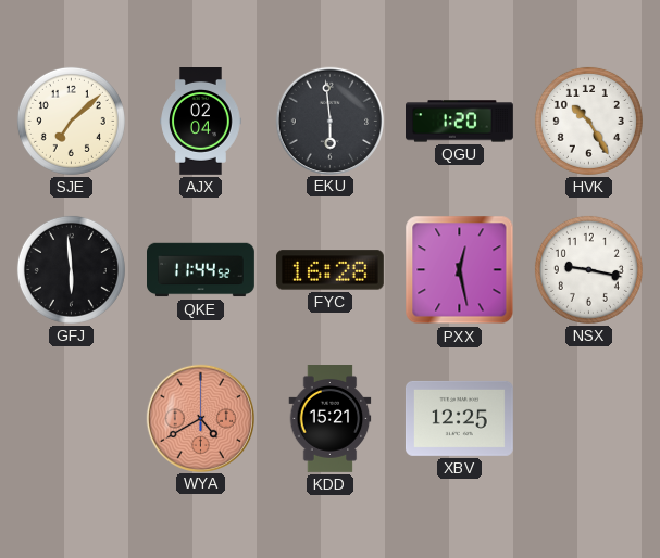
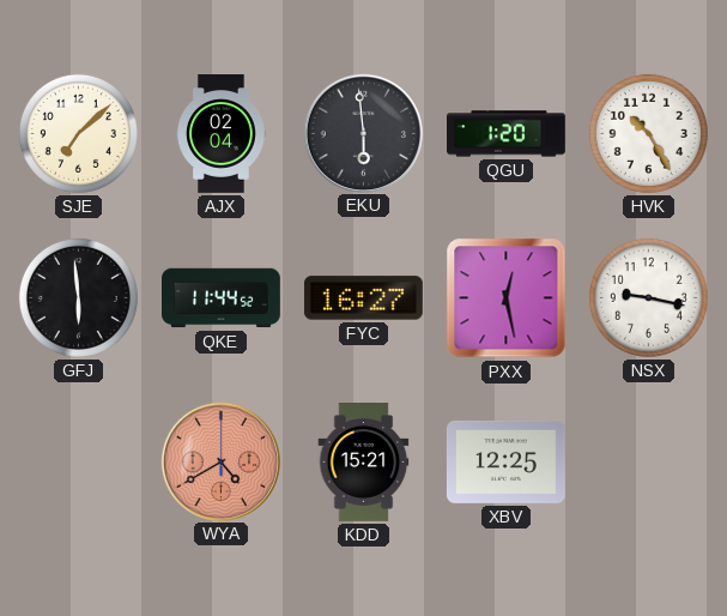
FYC: 16:28 -> 16:27 (363, 298)
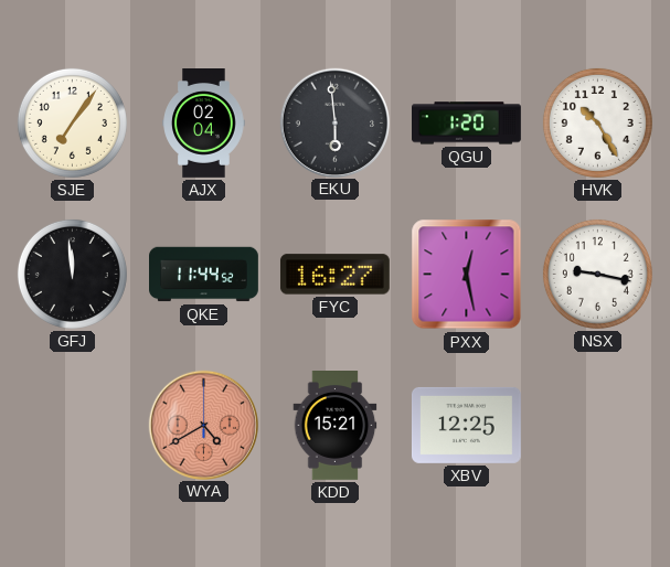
SJE: 7:08 -> 7:06 (72, 122)
GFJ: 5:59 -> 11:59 (72, 274)
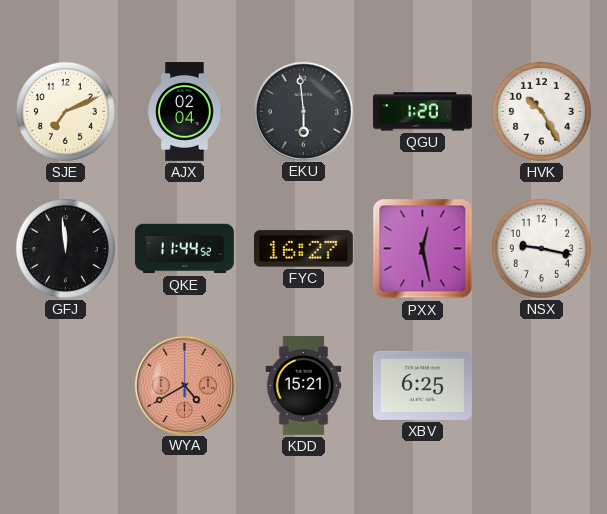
SJE: 7:06 -> 7:11 (65, 111)
XBV: 12:25 -> 6:25 (422, 385)
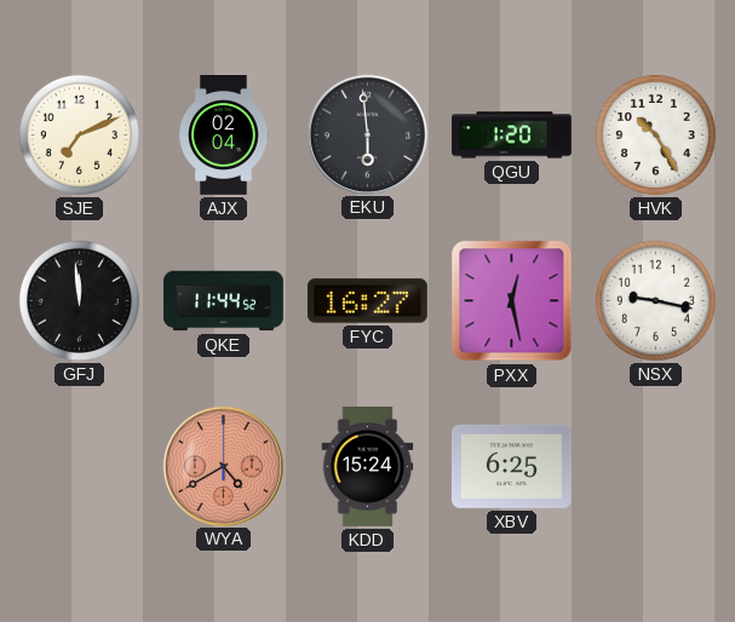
KDD: 15:21 -> 15:24 (368, 467)
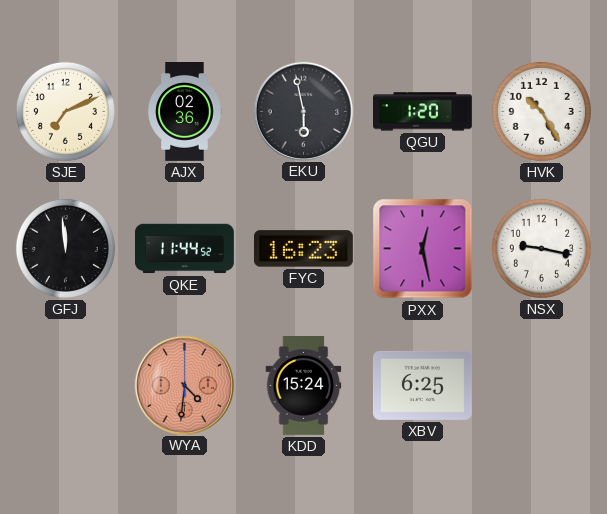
AJX: 02:04 -> 02:36 (185, 112)
EKU: 5:59 -> 5:58 (303, 111)
FYC: 16:27 -> 16:23 (303, 249)
WYA: 4:40 -> 4:31 (184, 385)
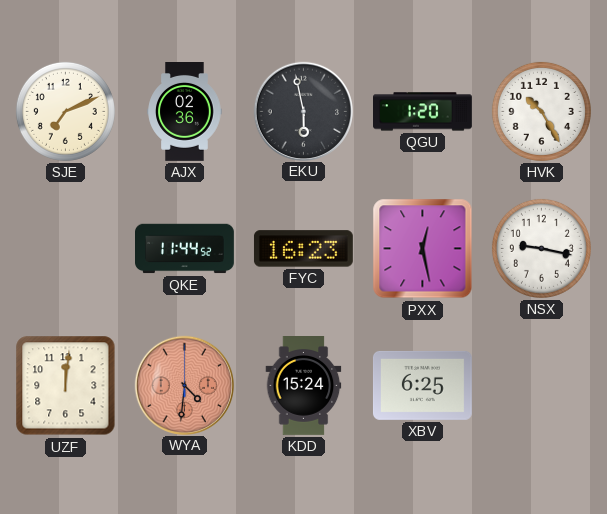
GFJ: 11:59 -> none (65, 248)
UZF: none -> 12:01 (66, 386)
